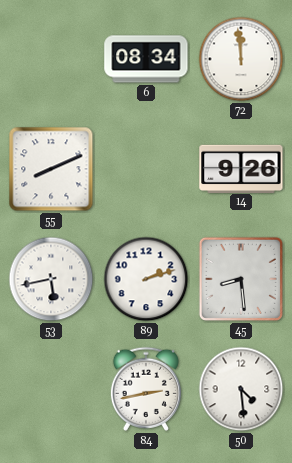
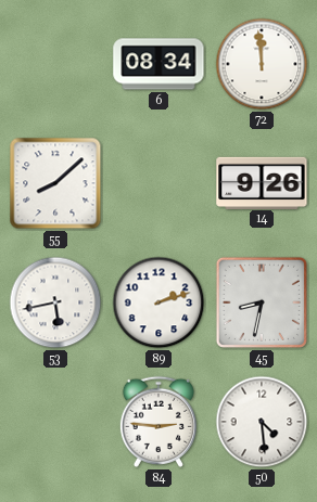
55: 8:11 -> 8:08 (55, 183)
45: 8:29 -> 8:32 (262, 303)
84: 2:43 -> 2:46 (158, 422)
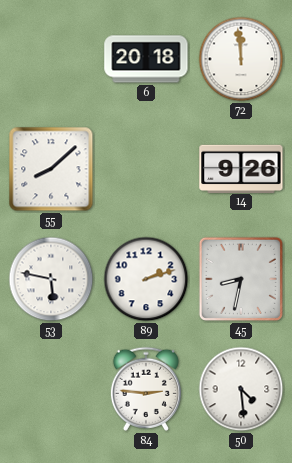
6: 08:34 -> 20:18 (146, 59)
53: 5:43 -> 5:47 (51, 279)
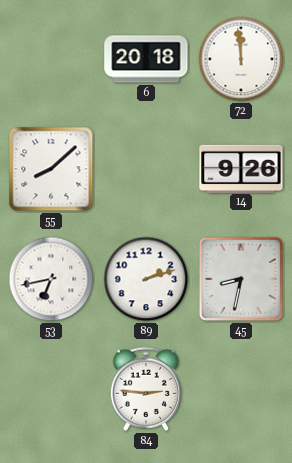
53: 5:47 -> 6:43 (51, 279)
50: 4:29 -> none (241, 389)
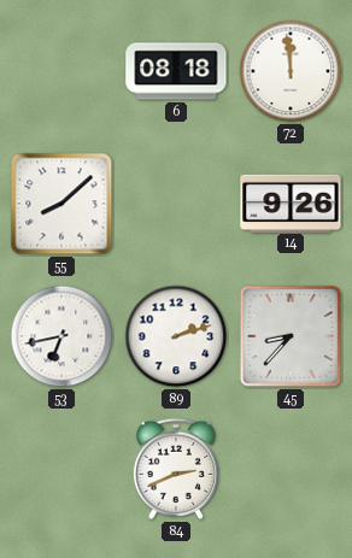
6: 20:18 -> 08:18 (176, 71)
45: 8:32 -> 8:37 (291, 336)
84: 2:46 -> 2:41 (176, 469)
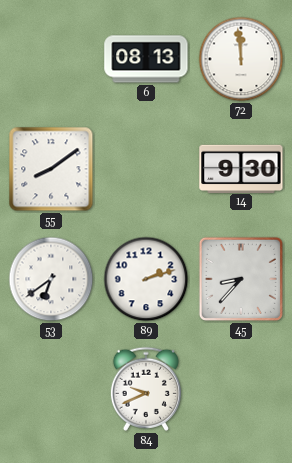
6: 08:18 -> 08:13 (146, 59)
55: 8:08 -> 8:09 (51, 169)
14: 9:26 -> 9:30 (241, 168)
53: 6:43 -> 6:39 (51, 279)
84: 2:41 -> 9:41 (146, 389)
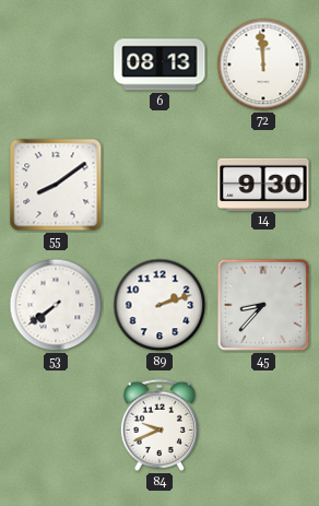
53: 6:39 -> 7:39 (56, 305)
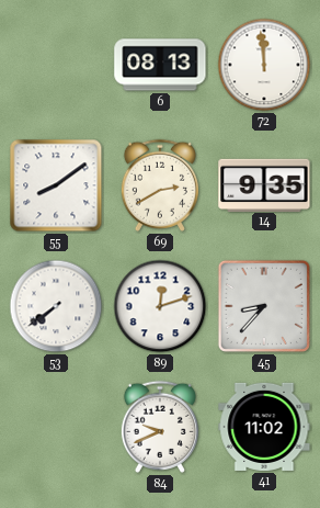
69: none -> 2:40 (160, 185)
14: 9:30 -> 9:35 (264, 184)
89: 2:12 -> 12:12 (160, 306)
41: none -> 11:02 (264, 427)
